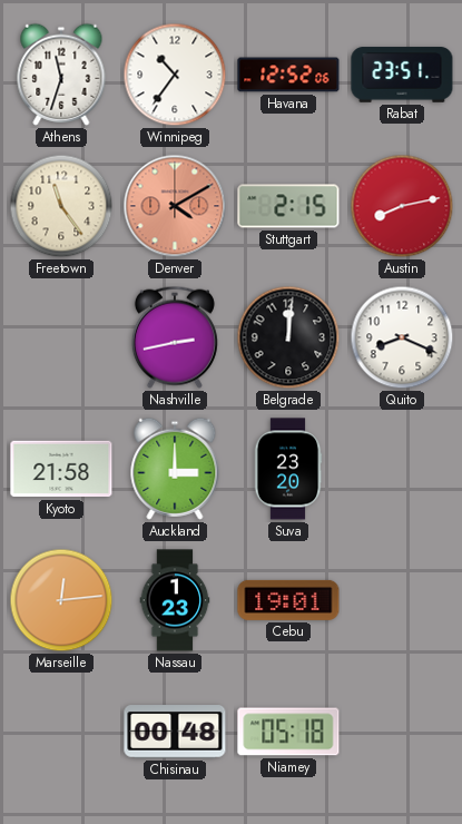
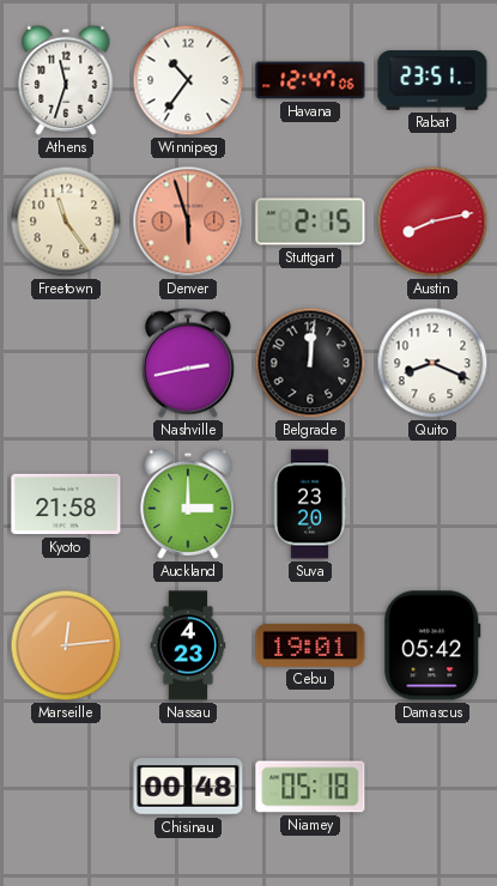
Havana: 12:52 -> 12:47 (310, 80)
Denver: 4:10 -> 5:57 (188, 221)
Nassau: 1:23 -> 4:23 (188, 645)
Damascus: none -> 05:42 (432, 645)
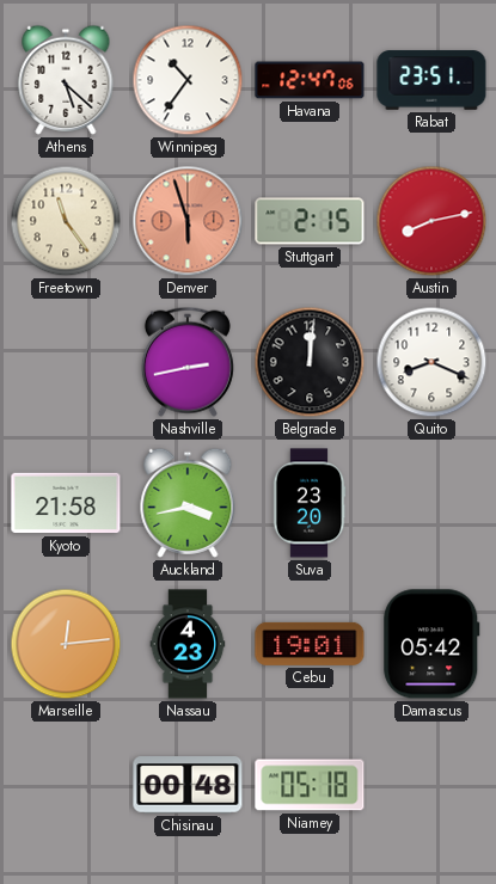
Athens: 11:33 -> 5:22 (66, 80)
Auckland: 3:00 -> 3:43 (188, 503)
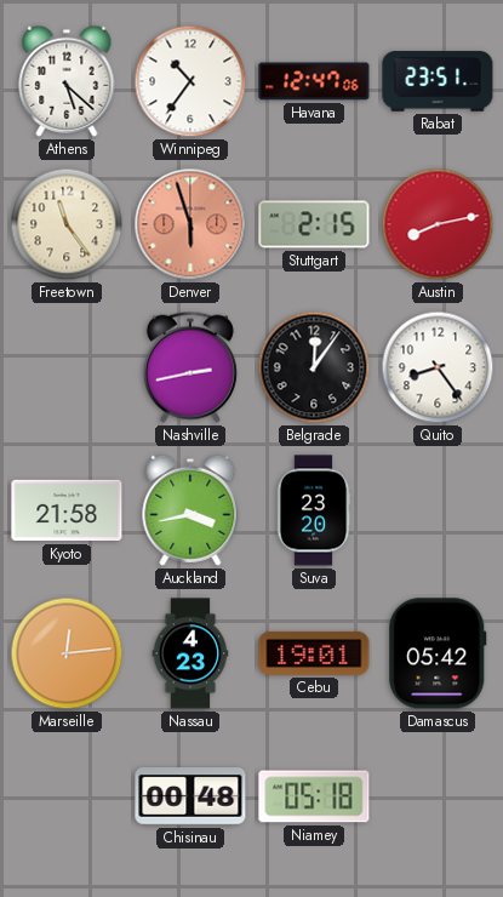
Belgrade: 12:01 -> 12:06 (314, 367)
Quito: 8:19 -> 8:24 (438, 367)
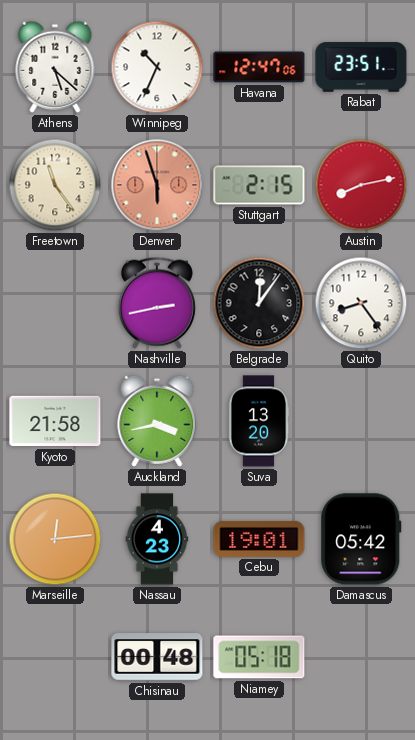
Winnipeg: 10:36 -> 10:34 (157, 67)
Suva: 23:20 -> 13:20 (259, 421)
